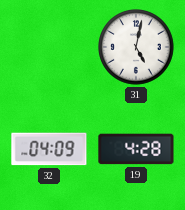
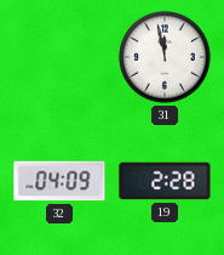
31: 5:02 -> 11:58 (166, 58)
19: 4:28 -> 2:28 (165, 181)
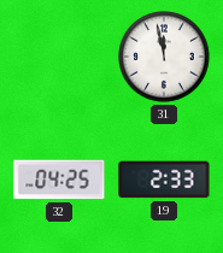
32: 04:09 -> 04:25 (59, 180)
19: 2:28 -> 2:33 (164, 180)
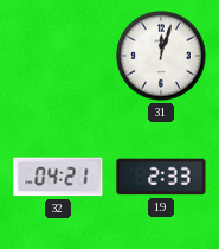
31: 11:58 -> 12:03 (162, 57)
32: 04:25 -> 04:21 (58, 177)
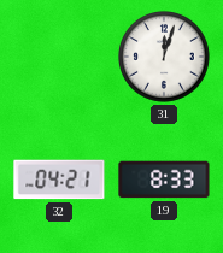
19: 2:33 -> 8:33 (164, 180)
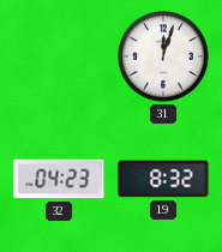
32: 04:21 -> 04:23 (59, 179)
19: 8:33 -> 8:32 (163, 179)
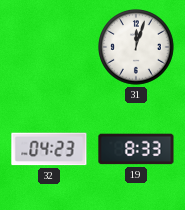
19: 8:32 -> 8:33 (136, 149)
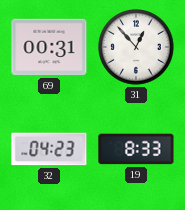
69: none -> 00:31 (49, 47)
31: 12:03 -> 12:53 (137, 48)
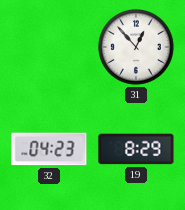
69: 00:31 -> none (49, 47)
19: 8:33 -> 8:29 (136, 149)
